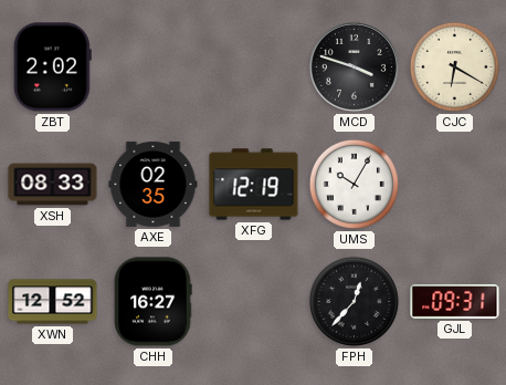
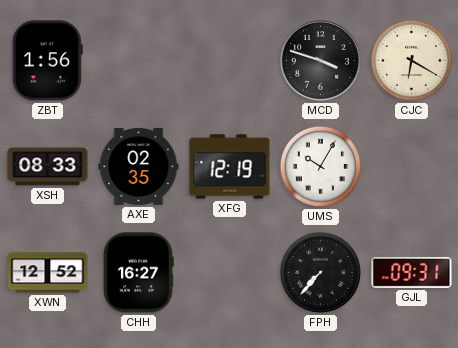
ZBT: 2:02 -> 1:56 (47, 61)
FPH: 12:37 -> 7:37 (320, 272)
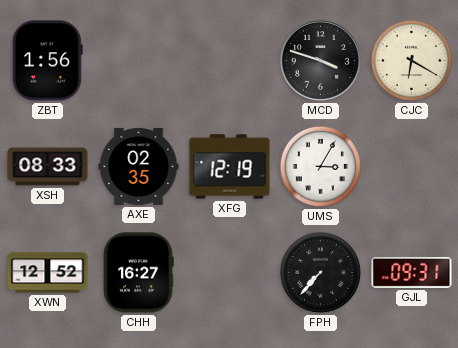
UMS: 10:05 -> 3:05 (320, 166)
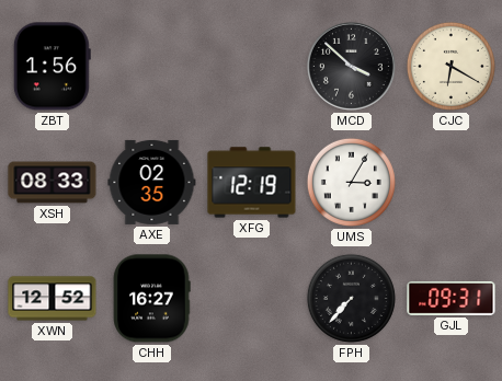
MCD: 3:48 -> 3:52 (351, 66)
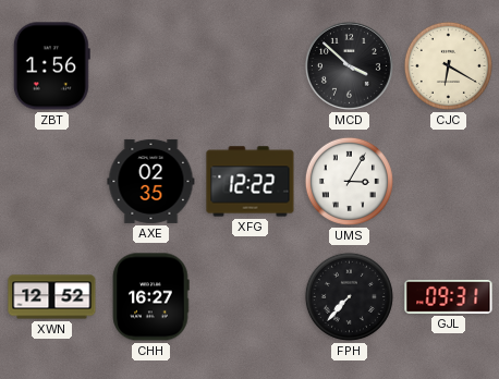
XSH: 08:33 -> none (53, 183)
XFG: 12:19 -> 12:22 (251, 182)
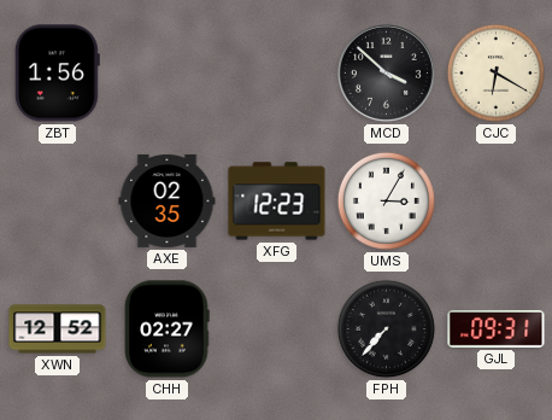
XFG: 12:22 -> 12:23 (277, 202)
CHH: 16:27 -> 02:27 (166, 329)
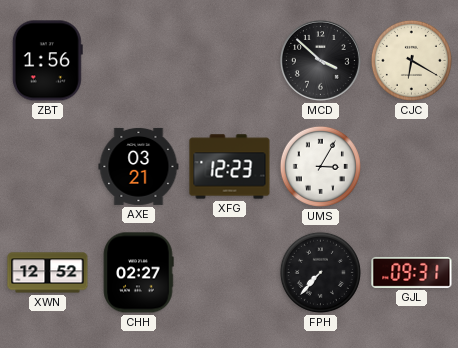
AXE: 02:35 -> 03:21 (139, 166)
